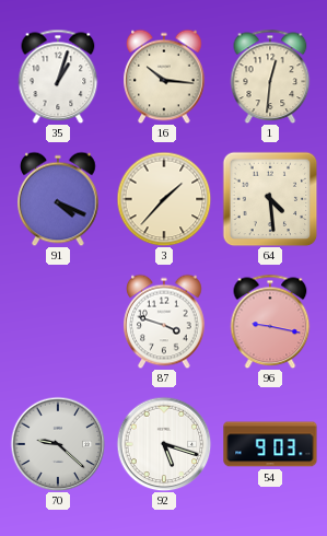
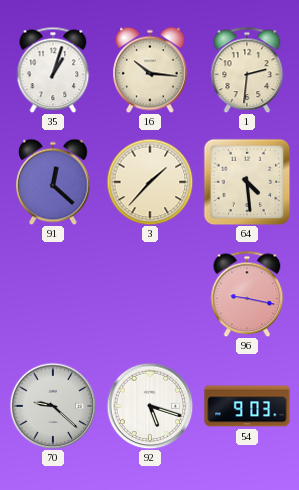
1: 12:31 -> 2:31 (247, 70)
91: 4:19 -> 12:22 (53, 182)
87: 3:48 -> none (164, 322)
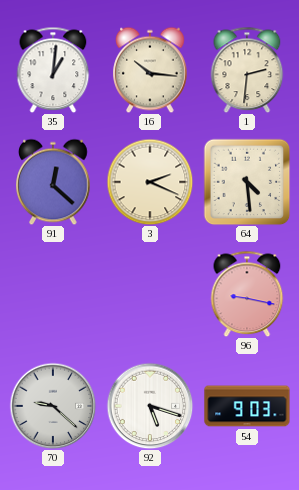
35: 1:03 -> 1:01 (53, 70)
3: 1:37 -> 2:19 (150, 182)
